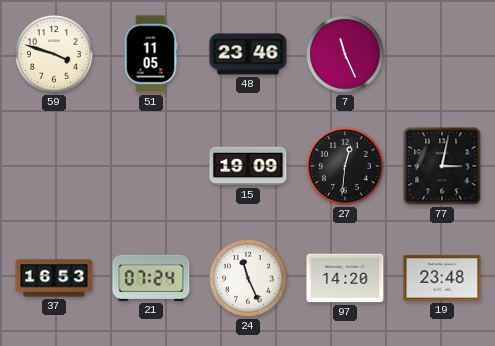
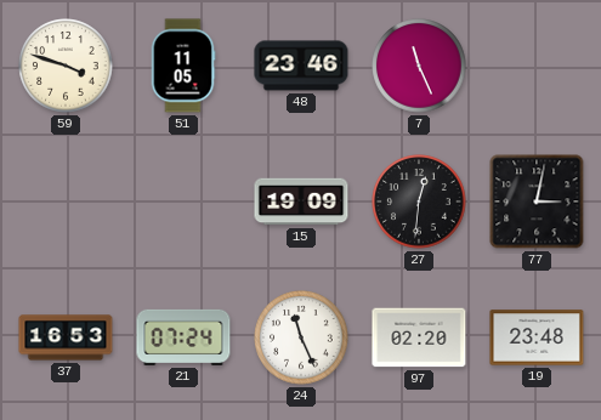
97: 14:20 -> 02:20 (419, 337)
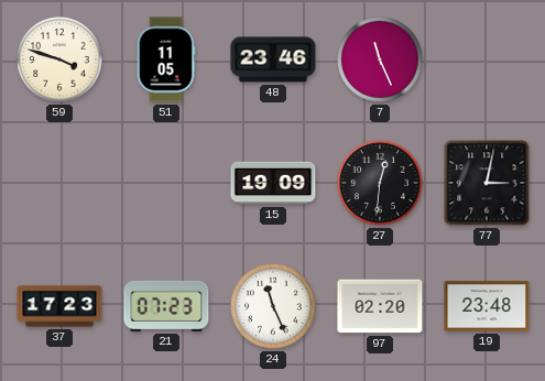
37: 16:53 -> 17:23 (59, 306)
21: 07:24 -> 07:23 (166, 306)
